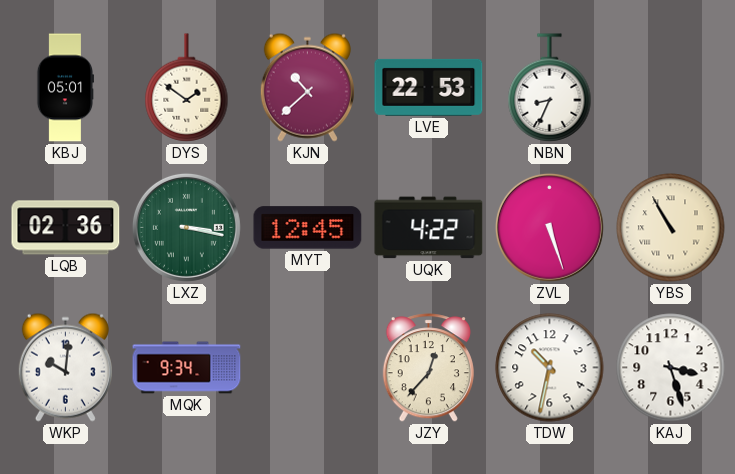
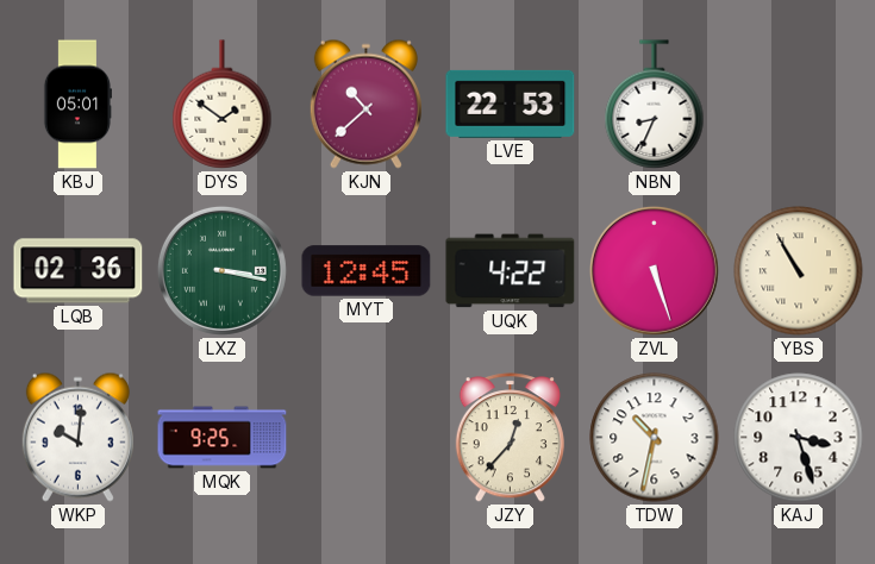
MQK: 9:34 -> 9:25 (223, 438)
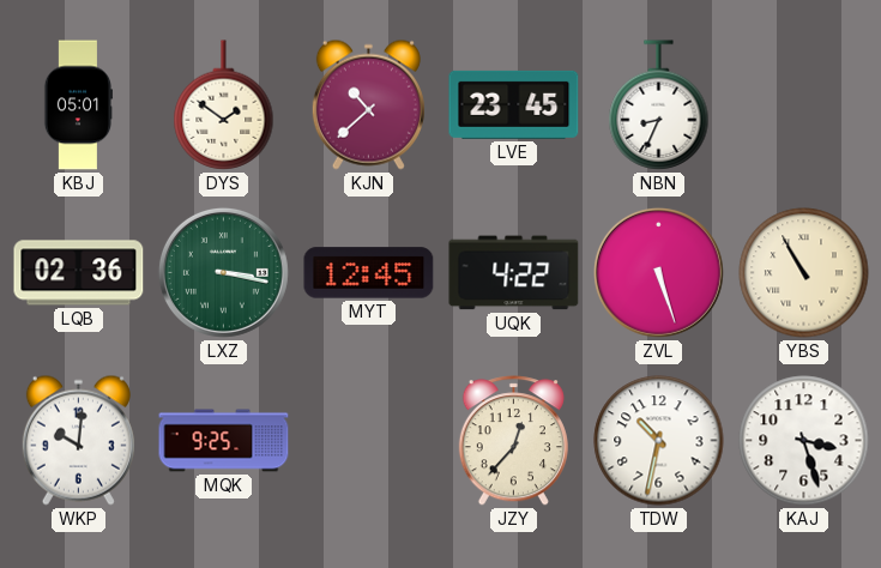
LVE: 22:53 -> 23:45 (514, 104)
